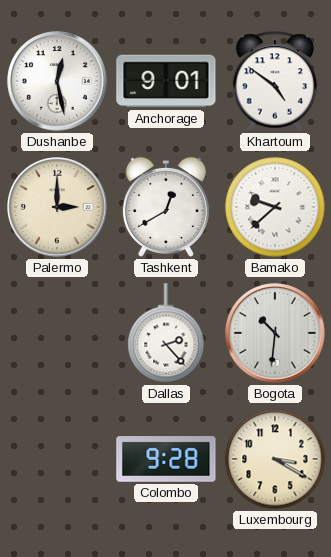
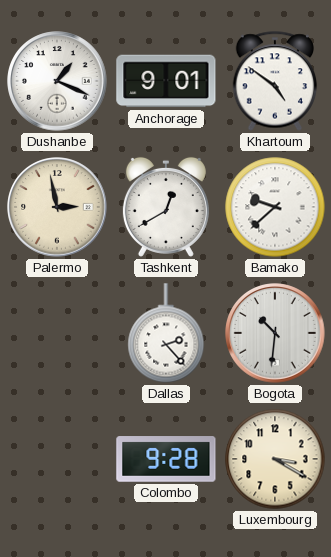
Dushanbe: 12:28 -> 1:19 (57, 81)
Palermo: 3:00 -> 2:58 (57, 207)
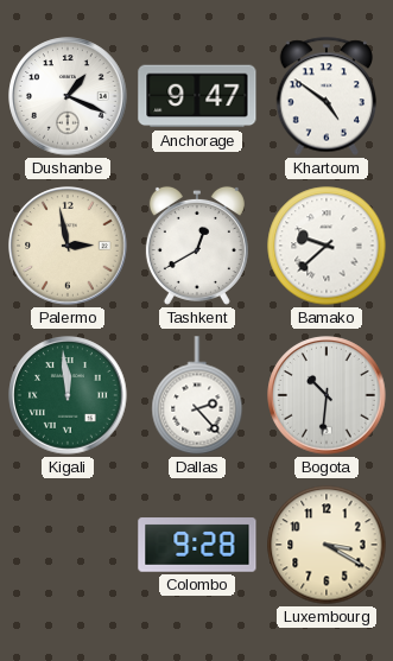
Anchorage: 9:01 -> 9:47 (197, 96)
Kigali: none -> 11:59 (68, 395)
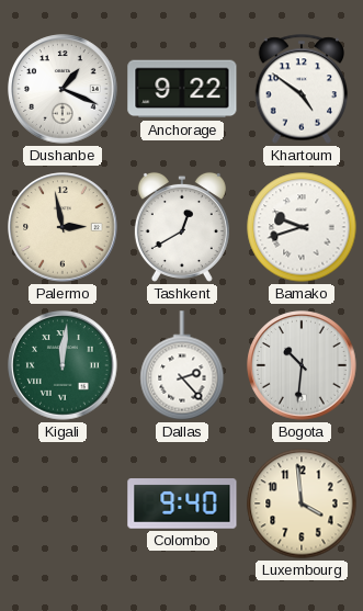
Anchorage: 9:47 -> 9:22 (182, 89)
Bamako: 9:38 -> 9:42 (302, 227)
Kigali: 11:59 -> 12:01 (63, 365)
Colombo: 9:28 -> 9:40 (182, 503)
Luxembourg: 3:20 -> 3:59 (302, 503)
